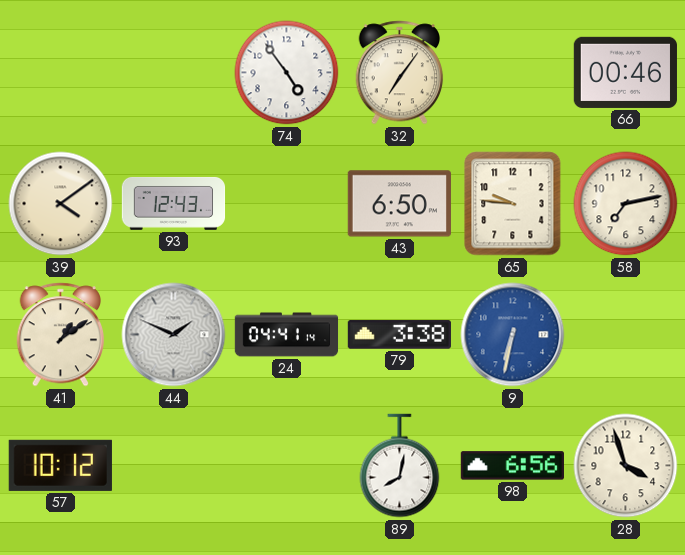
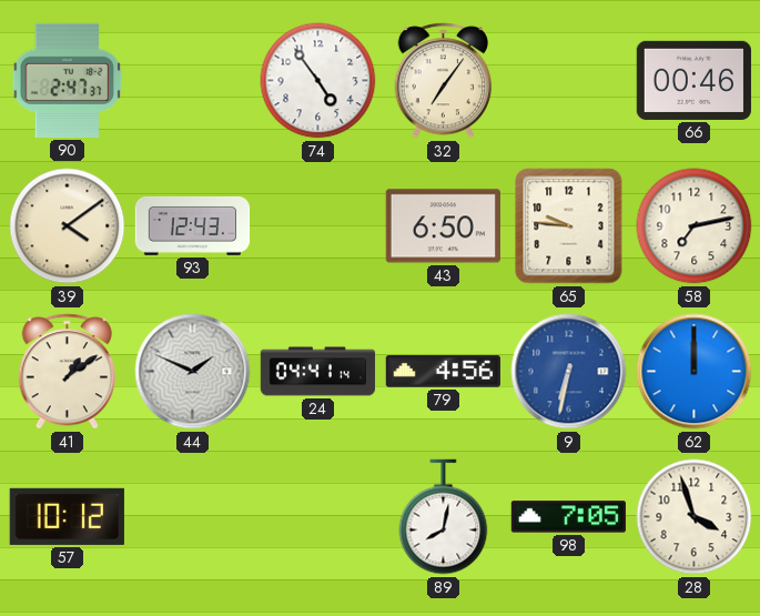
90: none -> 2:47 (68, 80)
79: 3:38 -> 4:56 (443, 372)
62: none -> 12:00 (695, 372)
98: 6:56 -> 7:05 (568, 517)
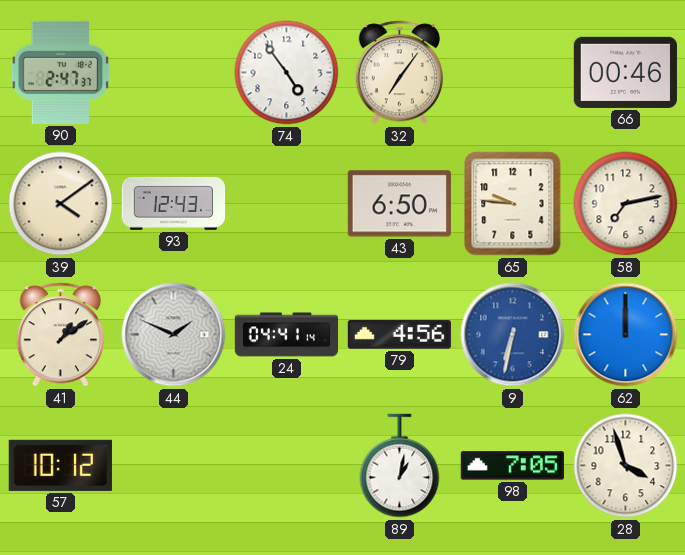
89: 8:02 -> 1:02 (400, 466)
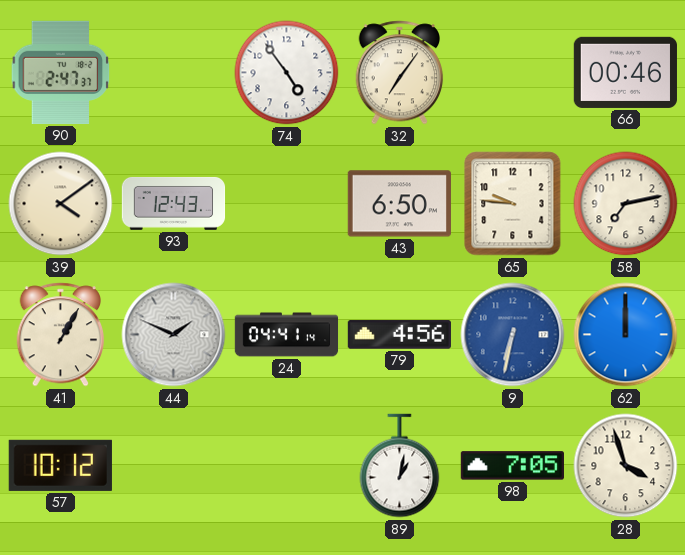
41: 1:09 -> 1:05 (61, 335)
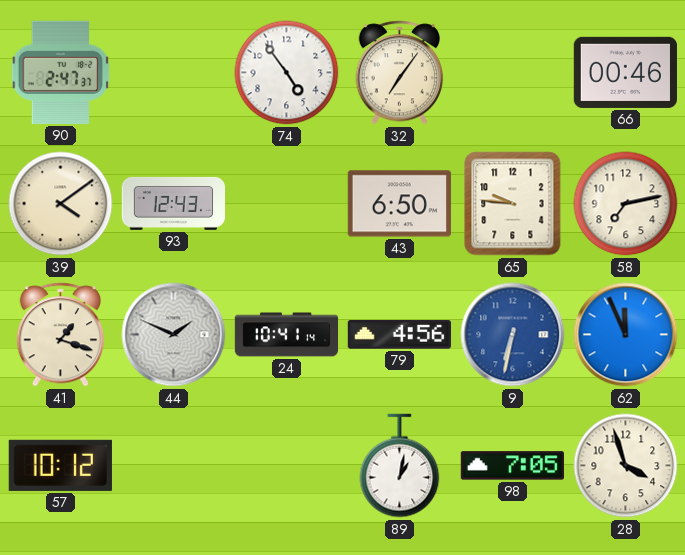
41: 1:05 -> 1:18 (61, 335)
24: 04:41 -> 10:41 (287, 335)
62: 12:00 -> 11:56 (626, 335)
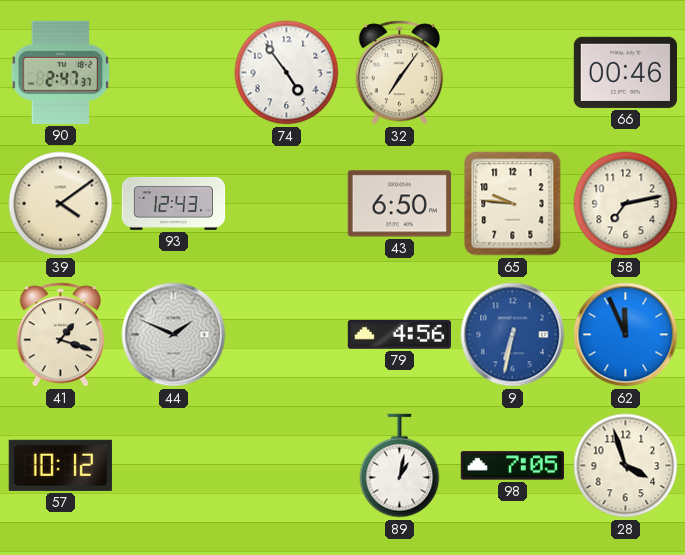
24: 10:41 -> none (287, 335)
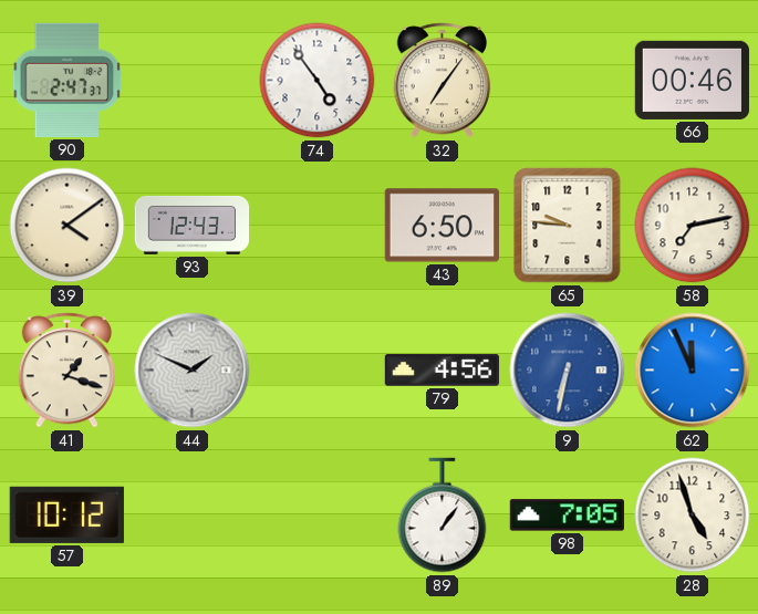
89: 1:02 -> 1:06 (443, 516)
28: 3:57 -> 4:57 (693, 516)
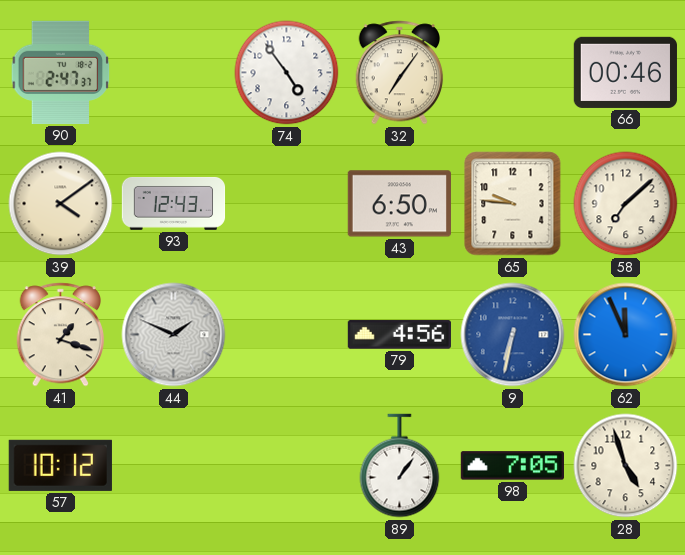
58: 7:13 -> 7:08 (626, 204)
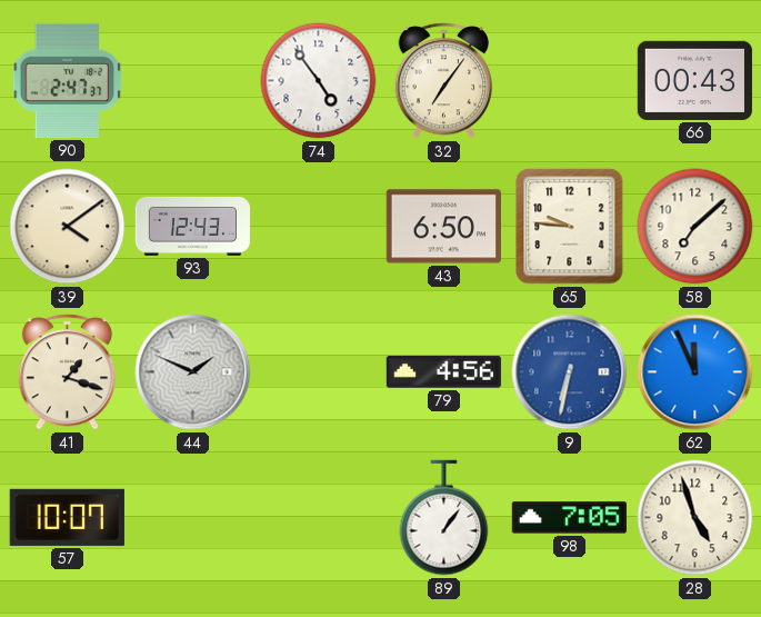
66: 00:46 -> 00:43 (694, 80)
57: 10:12 -> 10:07 (67, 517)
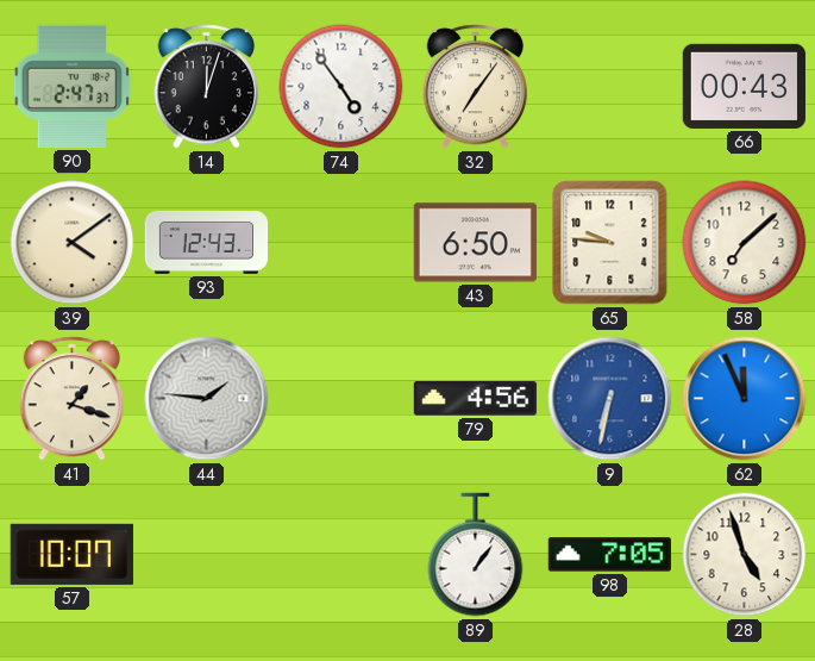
14: none -> 12:03 (207, 87)
44: 1:49 -> 1:46 (207, 399)
